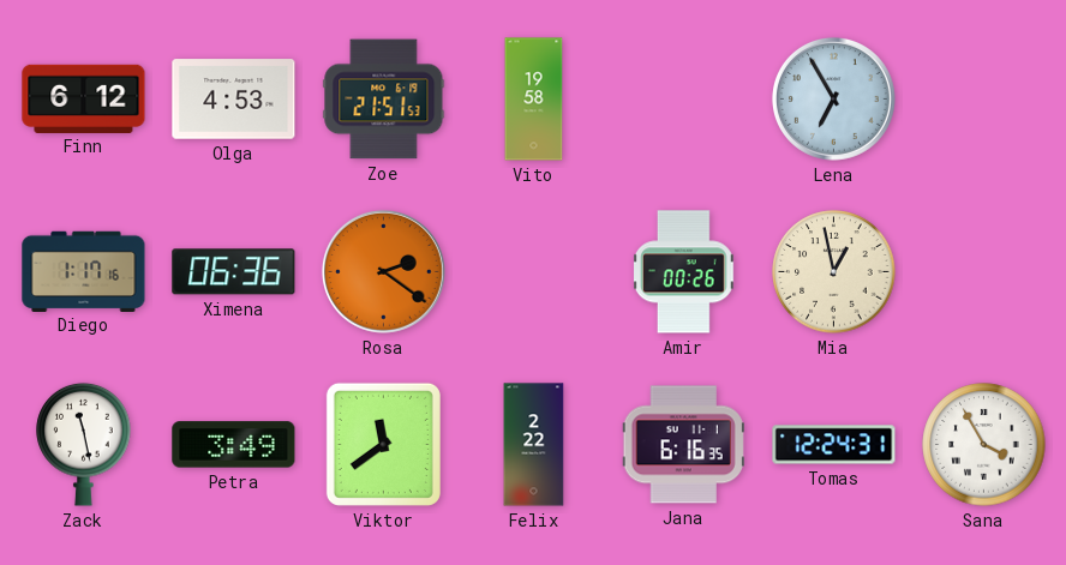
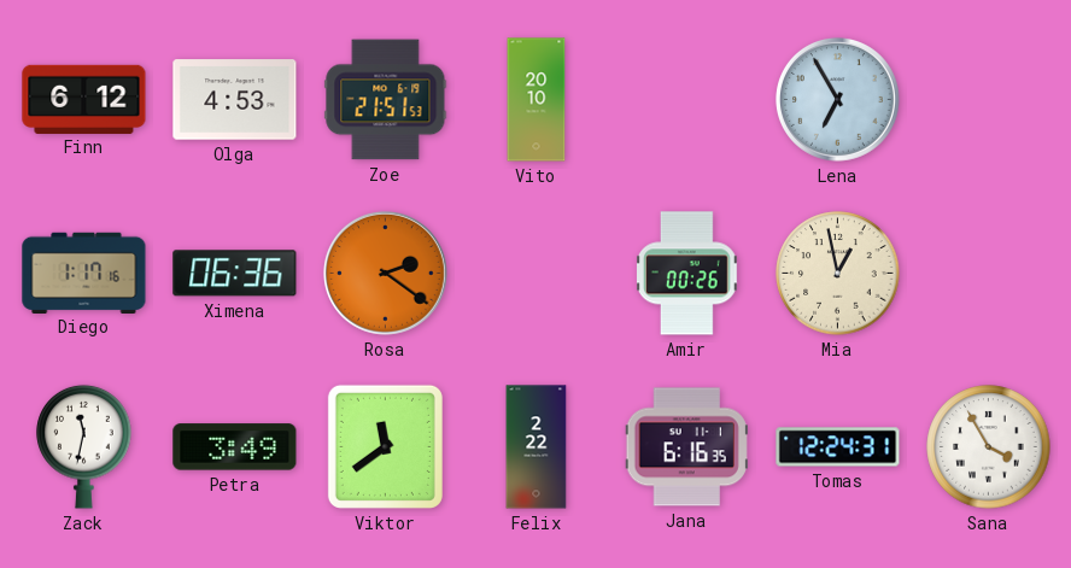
Vito: 19:58 -> 20:10 (537, 100)
Zack: 11:28 -> 11:32 (84, 446)
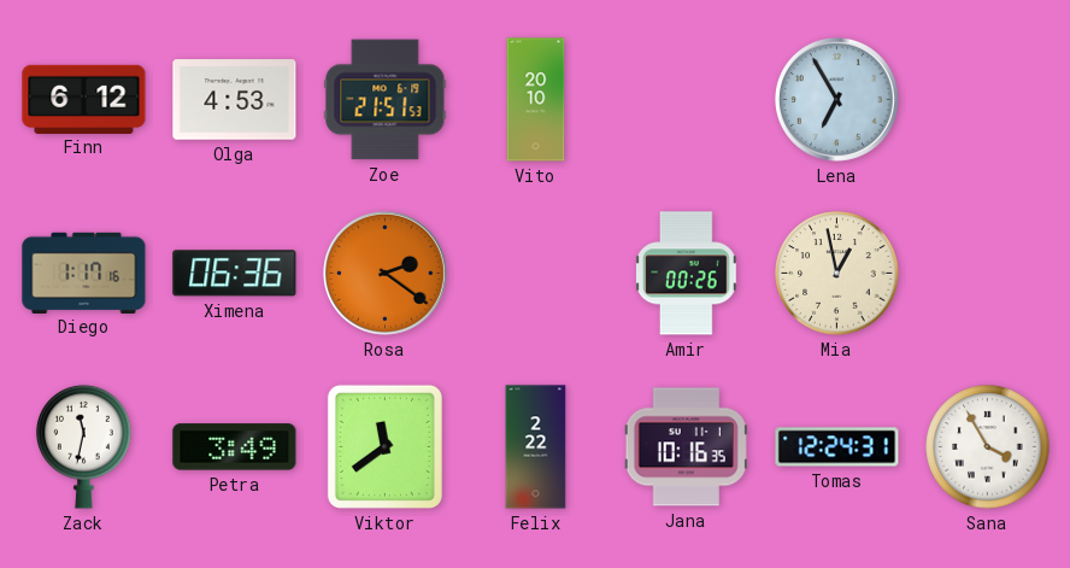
Jana: 6:16 -> 10:16 (686, 447)
